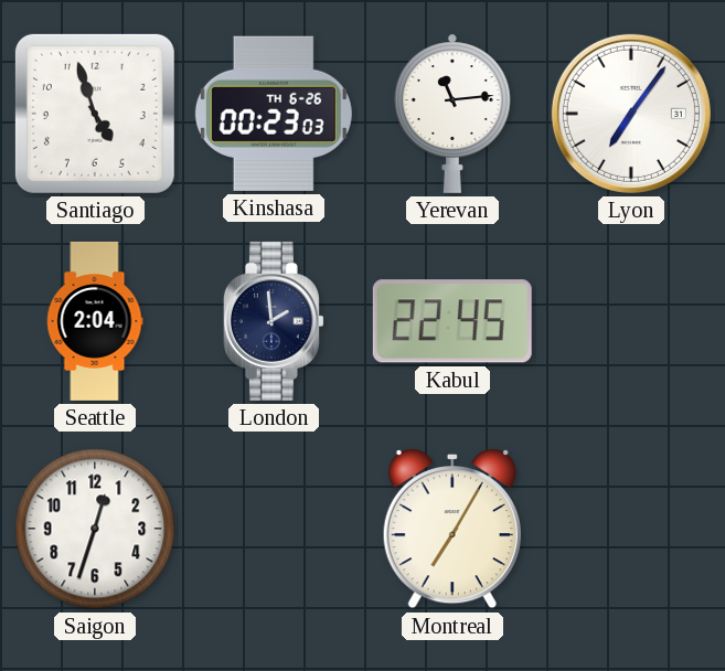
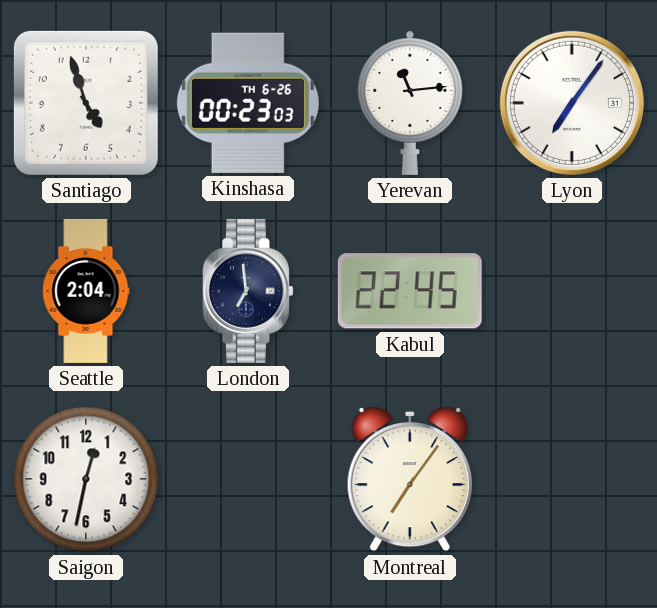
London: 1:59 -> 6:59 (248, 291)
Saigon: 12:33 -> 12:32 (86, 479)
Montreal: 7:05 -> 7:06 (410, 479)
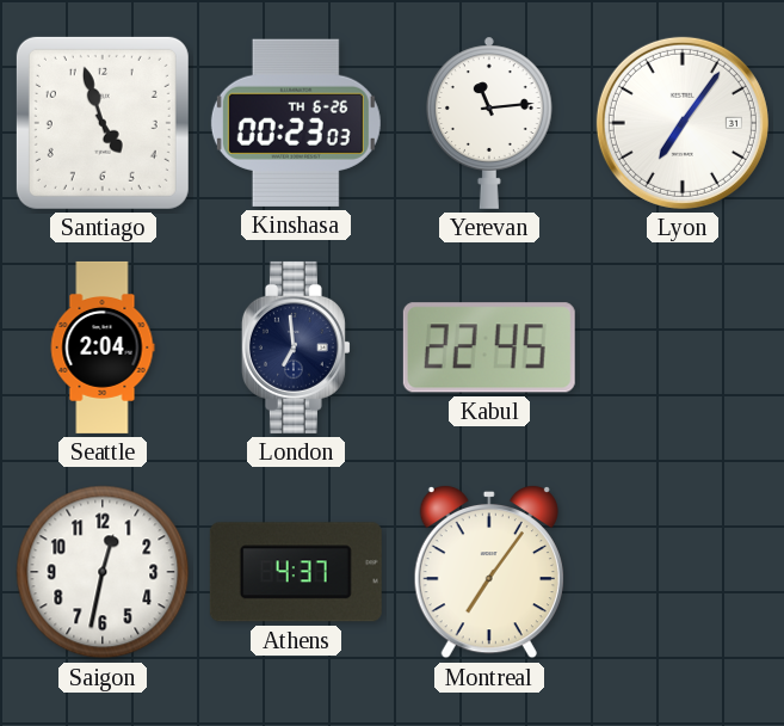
Athens: none -> 4:37 (296, 572)
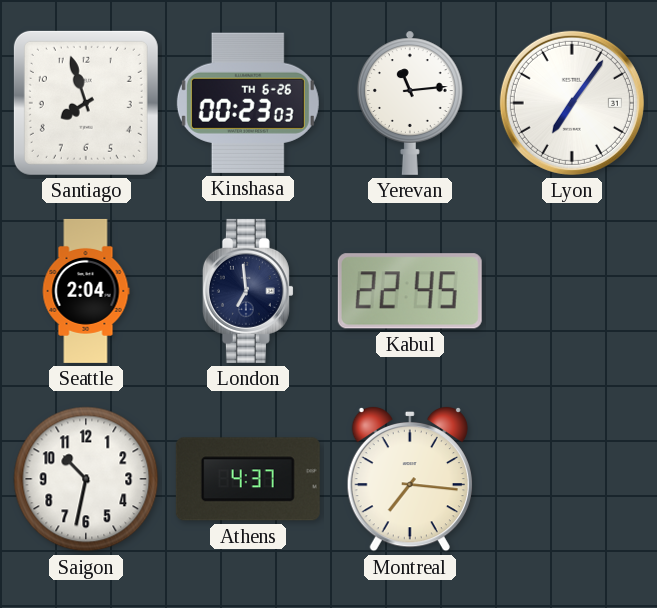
Santiago: 4:57 -> 7:57 (86, 103)
Saigon: 12:32 -> 10:32 (86, 479)
Montreal: 7:06 -> 7:16 (410, 479)
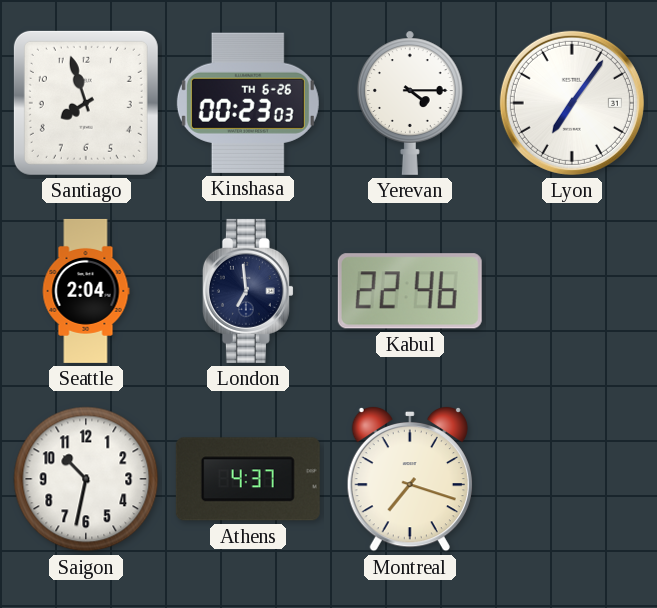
Yerevan: 11:14 -> 4:15 (411, 103)
Kabul: 22:45 -> 22:46 (410, 291)
Montreal: 7:16 -> 7:18 (410, 479)
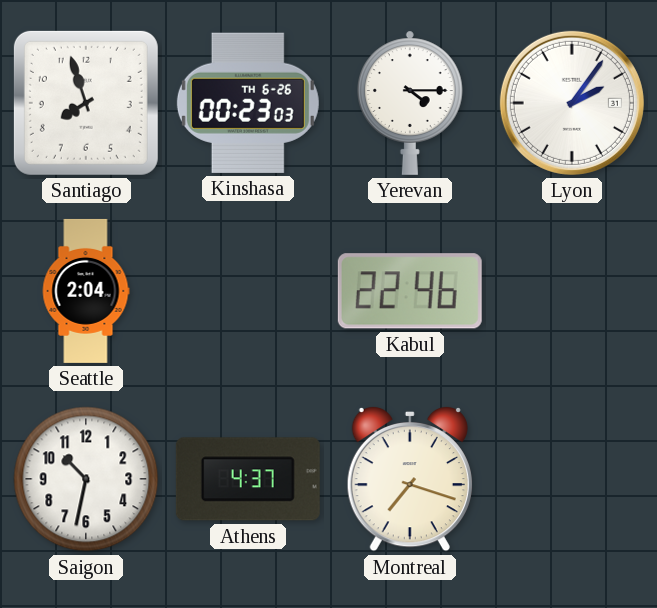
Lyon: 7:06 -> 2:06 (572, 103)
London: 6:59 -> none (248, 291)
